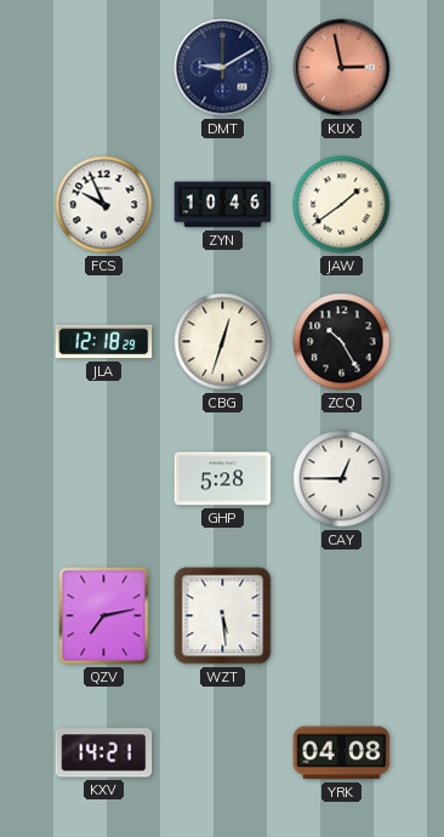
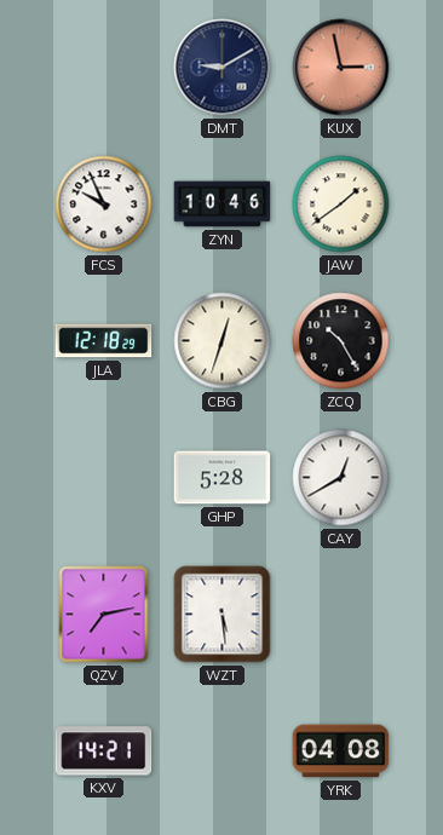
CAY: 12:45 -> 12:40 (341, 478)
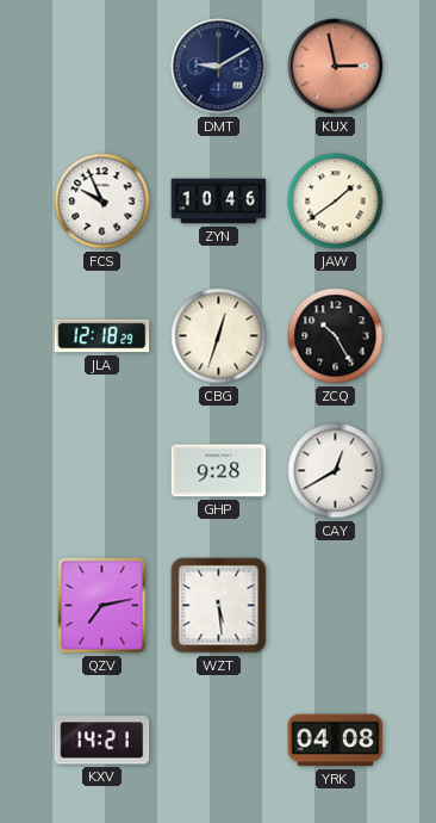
GHP: 5:28 -> 9:28 (219, 471)
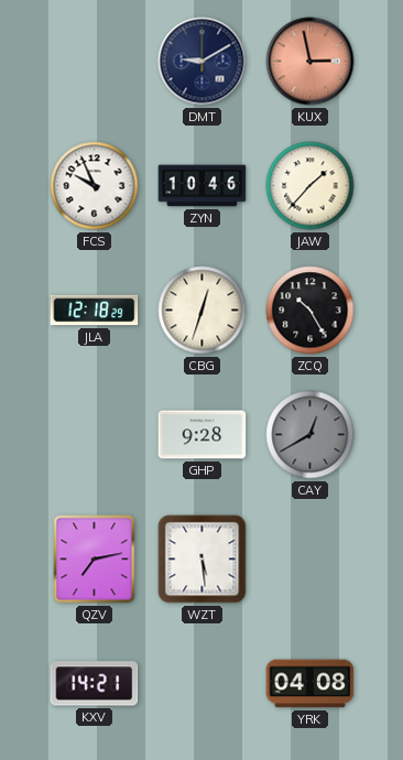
JAW: 1:39 -> 1:37 (311, 186)
CAY dial: white -> grey (311, 435)
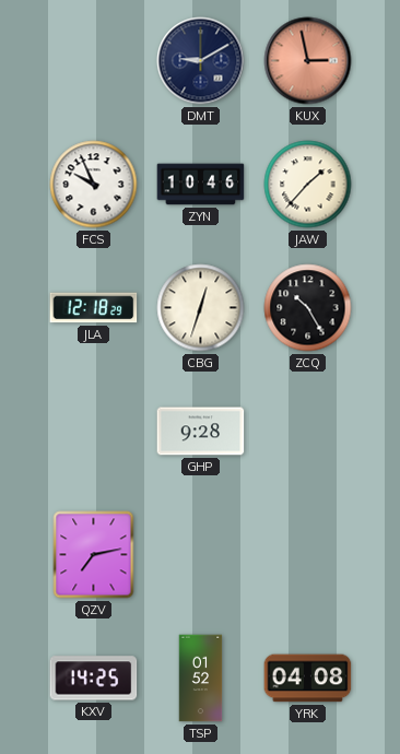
CAY: 12:40 -> none (311, 435)
WZT: 5:29 -> none (203, 560)
KXV: 14:21 -> 14:25 (94, 679)
TSP: none -> 01:52 (201, 679)
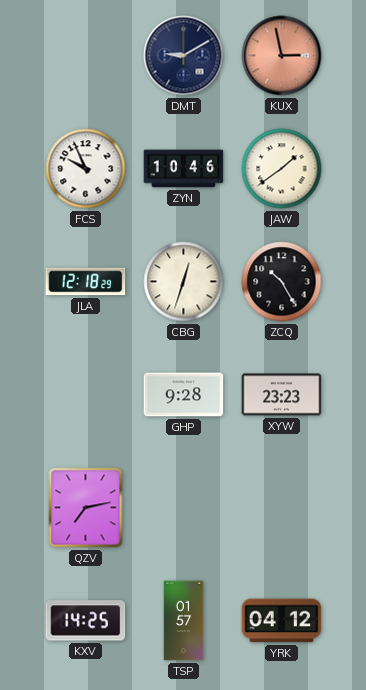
JAW: 1:37 -> 1:39 (282, 169)
XYW: none -> 23:23 (282, 395)
TSP: 01:52 -> 01:57 (184, 621)
YRK: 04:08 -> 04:12 (282, 621)
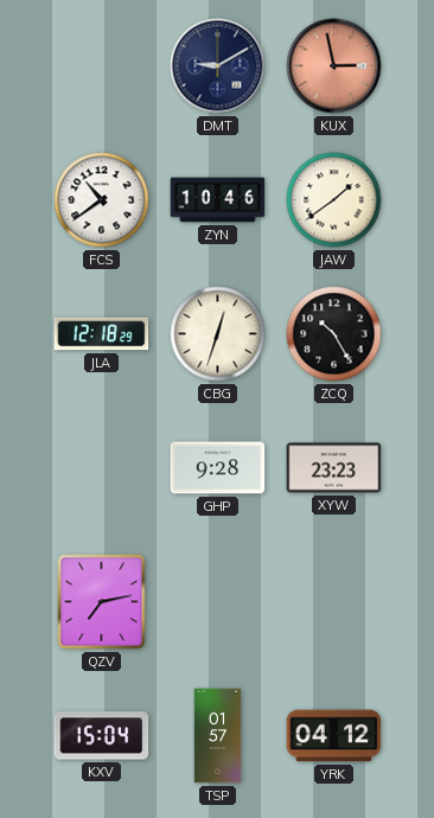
FCS: 9:56 -> 10:39 (102, 200)
KXV: 14:25 -> 15:04 (102, 736)
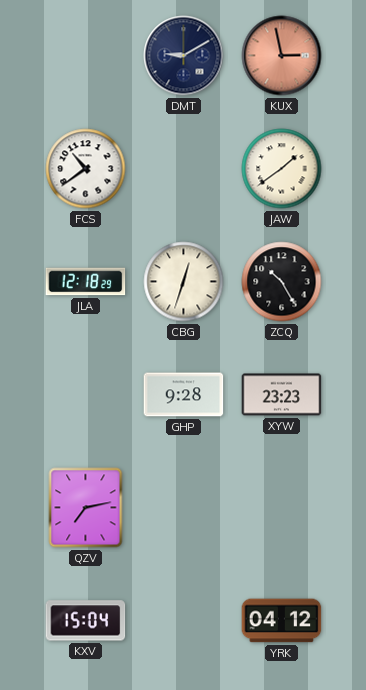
ZYN: 10:46 -> none (218, 200)
TSP: 01:57 -> none (218, 736)
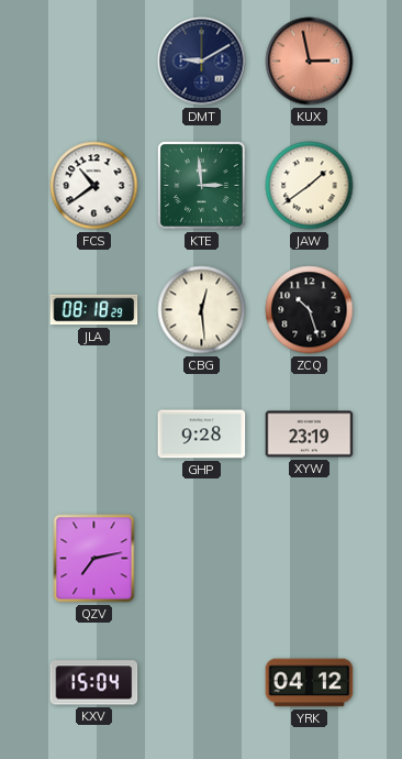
KTE: none -> 2:59 (202, 186)
JLA: 12:18 -> 08:18 (94, 310)
CBG: 12:33 -> 12:29 (202, 310)
ZCQ: 10:25 -> 10:27 (310, 310)
XYW: 23:23 -> 23:19 (310, 435)
